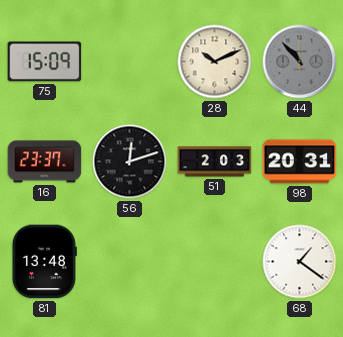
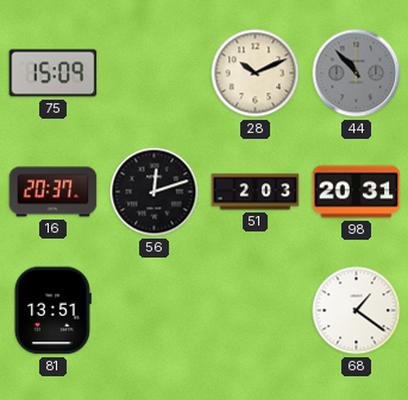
16: 23:37 -> 20:37 (54, 192)
81: 13:48 -> 13:51 (52, 311)
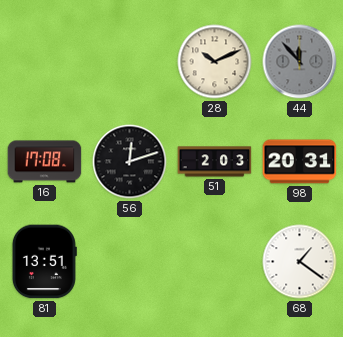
75: 15:09 -> none (54, 74)
44: 10:53 -> 11:53 (300, 62)
16: 20:37 -> 17:08 (45, 162)
